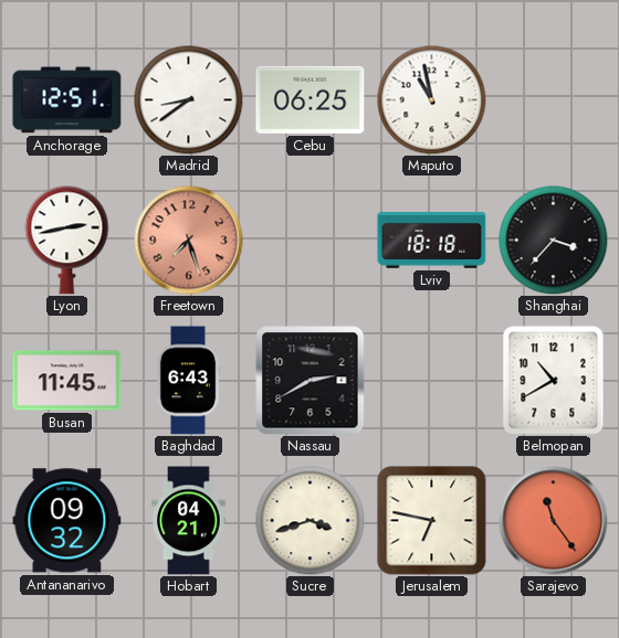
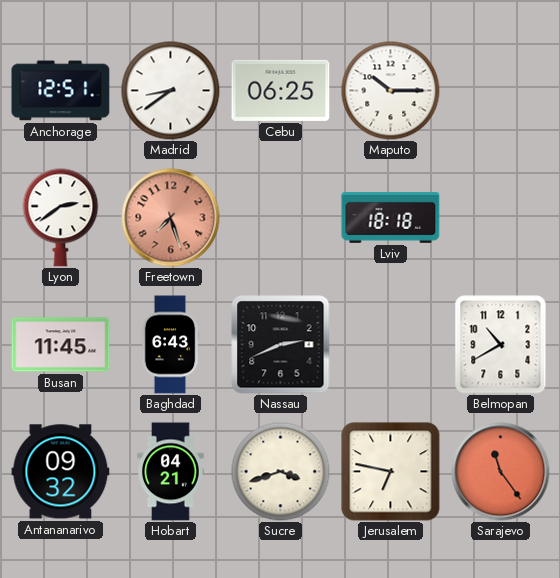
Maputo: 10:58 -> 10:15 (391, 91)
Lyon: 2:43 -> 2:39 (61, 218)
Shanghai: 3:37 -> none (554, 241)
Nassau: 2:40 -> 2:41 (281, 345)
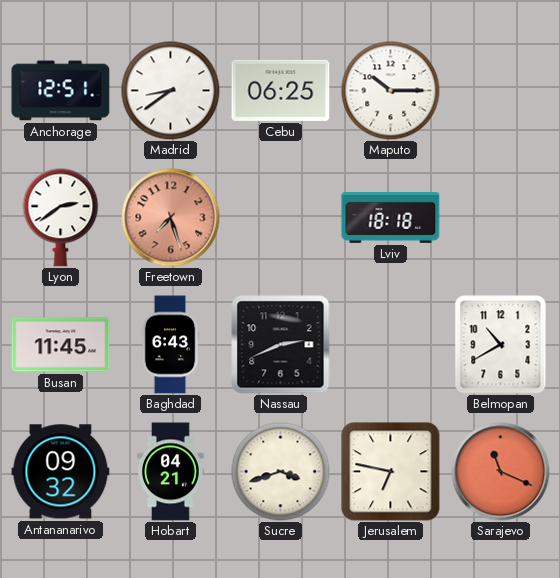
Sarajevo: 11:24 -> 11:19 (501, 472)
